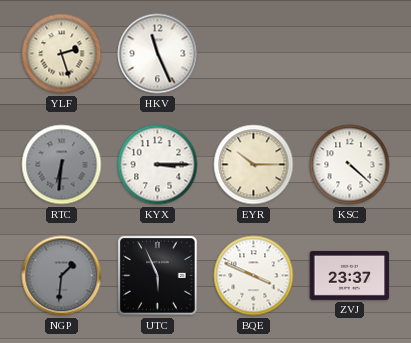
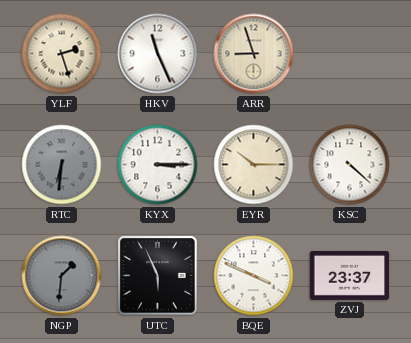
ARR: none -> 8:57 (254, 54)
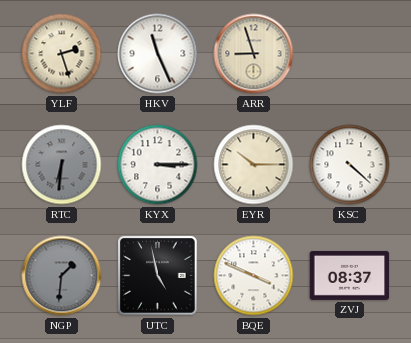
UTC: 5:56 -> 4:58 (158, 276)
ZVJ: 23:37 -> 08:37 (350, 275)
